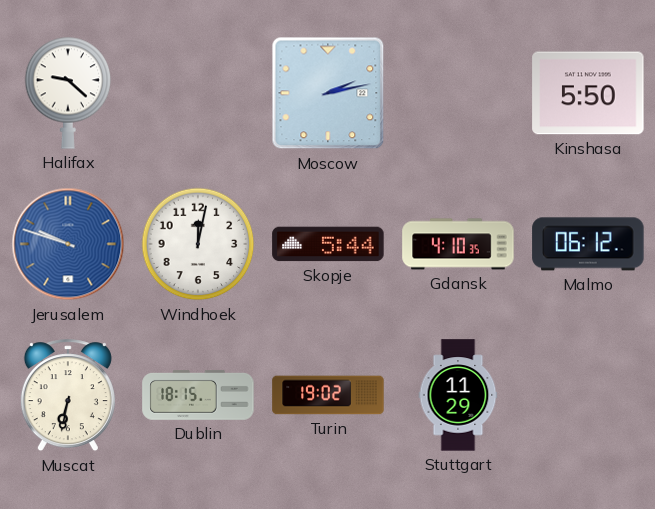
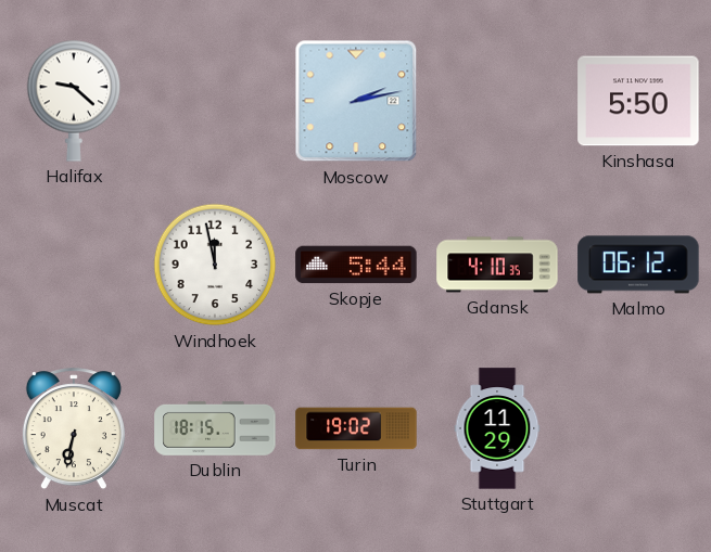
Jerusalem: 9:48 -> none (68, 244)
Windhoek: 12:02 -> 11:58 (215, 265)
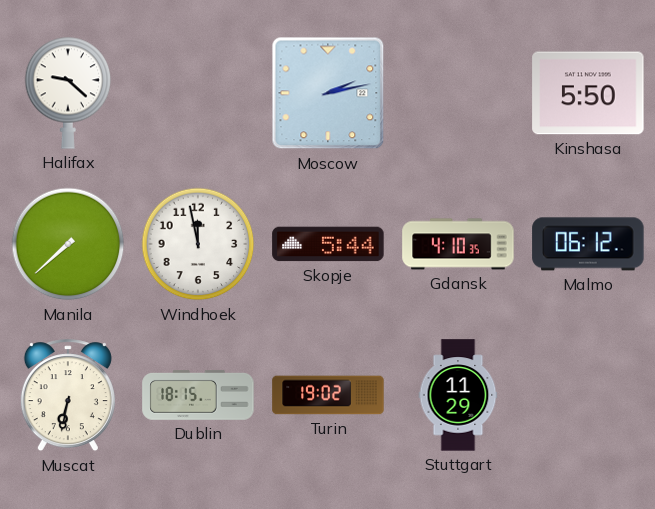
Manila: none -> 7:38 (68, 244)
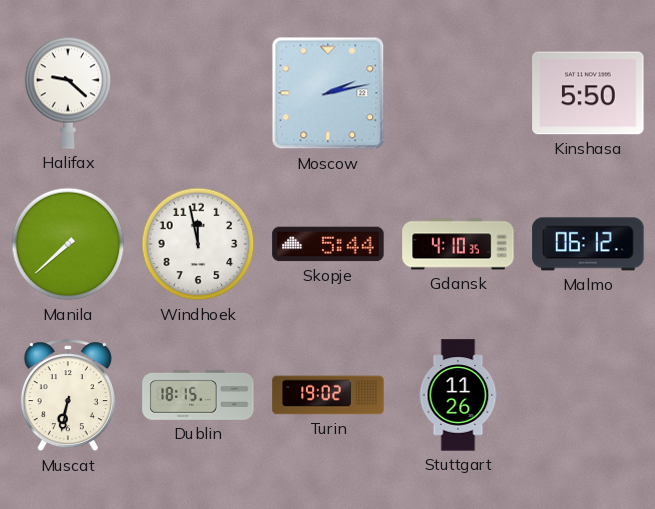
Stuttgart: 11:29 -> 11:26 (458, 395)
